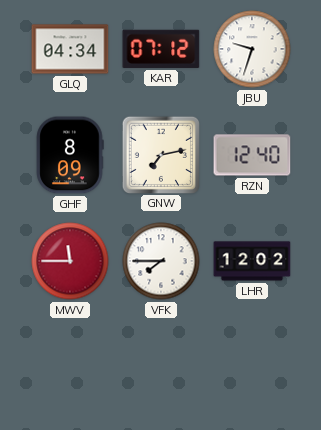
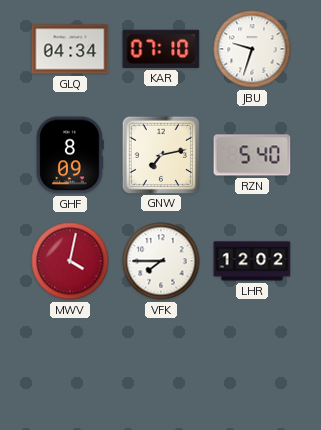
KAR: 07:12 -> 07:10 (161, 49)
RZN: 12:40 -> 5:40 (252, 155)
MWV: 11:45 -> 4:02 (70, 261)
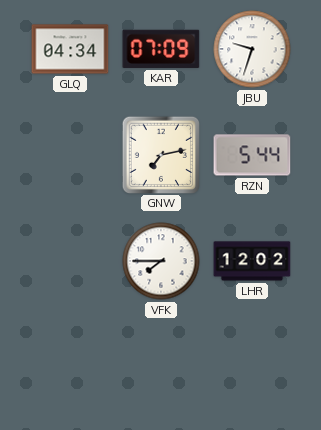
KAR: 07:10 -> 07:09 (161, 49)
GHF: 8:09 -> none (70, 155)
RZN: 5:40 -> 5:44 (252, 155)
MWV: 4:02 -> none (70, 261)
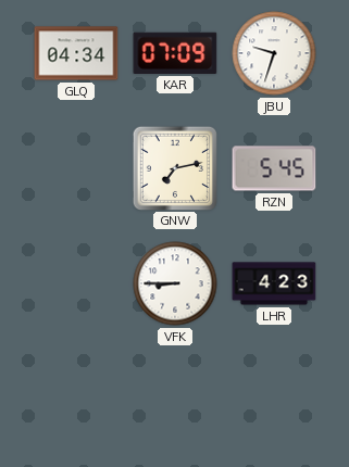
RZN: 5:44 -> 5:45 (274, 168)
VFK: 7:45 -> 8:45 (175, 283)
LHR: 12:02 -> 4:23 (274, 283)
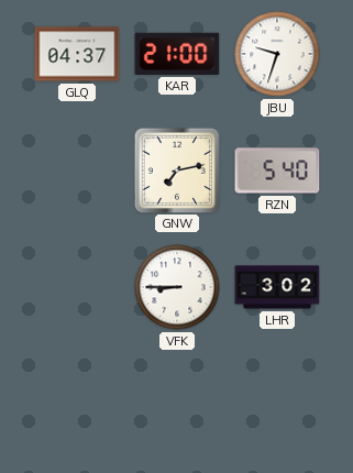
GLQ: 04:34 -> 04:37 (77, 54)
KAR: 07:09 -> 21:00 (177, 54)
RZN: 5:45 -> 5:40 (277, 170)
LHR: 4:23 -> 3:02 (277, 287)
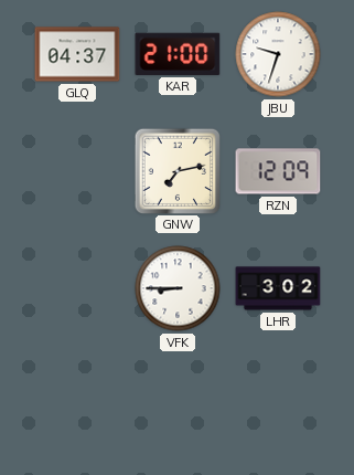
RZN: 5:40 -> 12:09 (278, 171)
